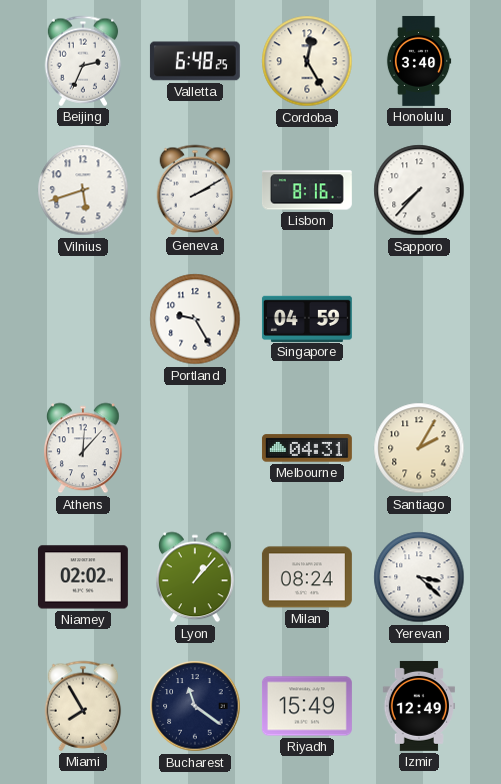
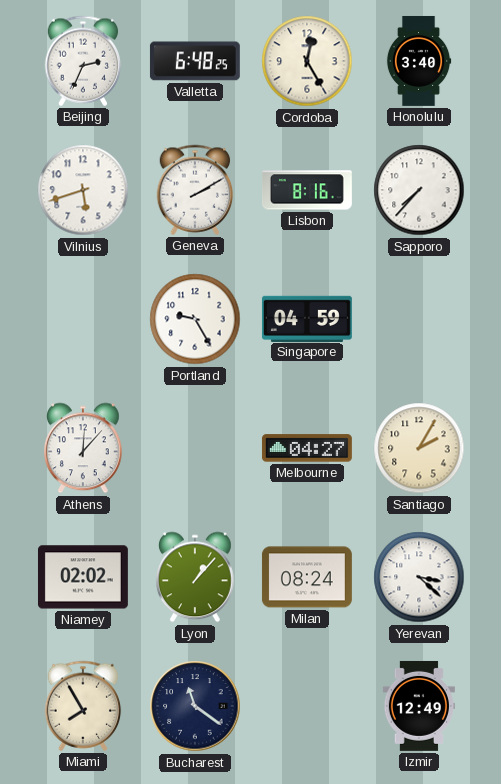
Melbourne: 04:31 -> 04:27 (307, 448)
Riyadh: 15:49 -> none (307, 706)
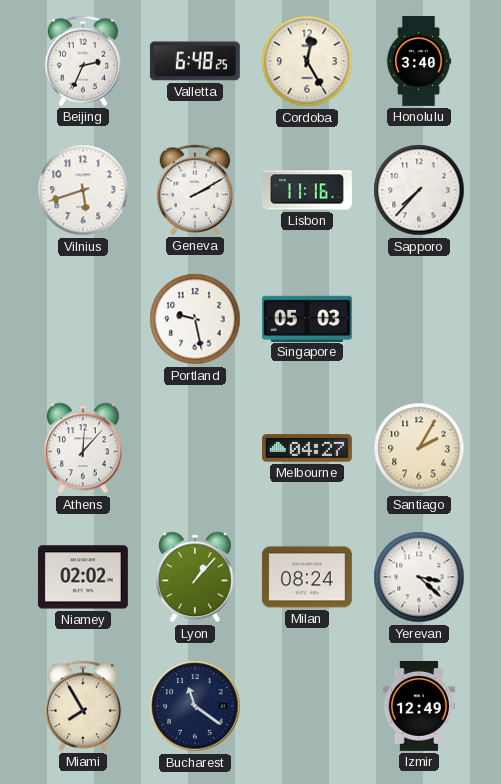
Lisbon: 8:16 -> 11:16 (307, 190)
Portland: 9:25 -> 9:28 (195, 319)
Singapore: 04:59 -> 05:03 (307, 318)
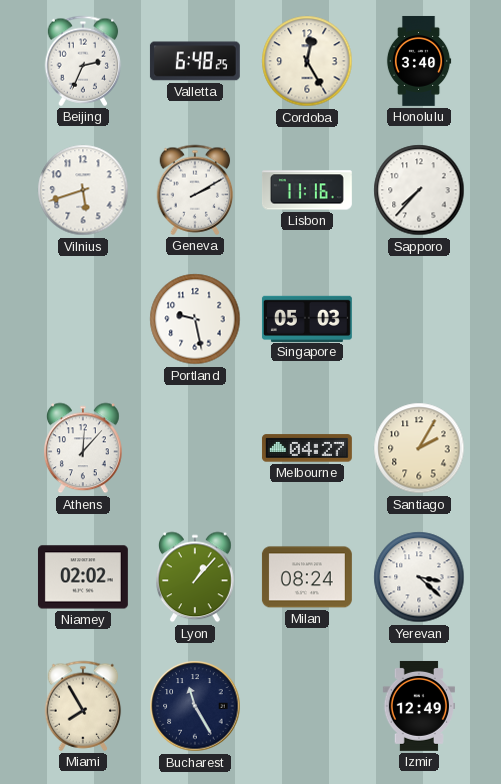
Bucharest: 11:21 -> 11:25 (195, 706)
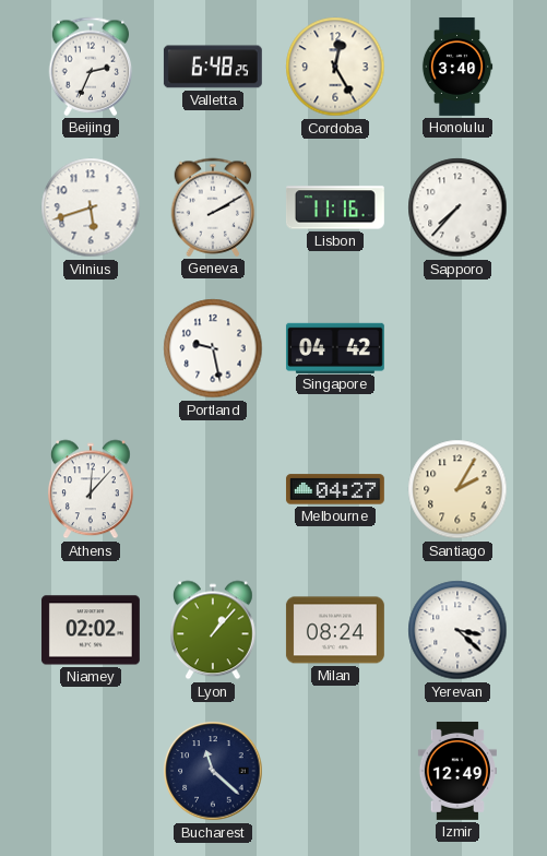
Singapore: 05:03 -> 04:42 (335, 347)
Miami: 7:55 -> none (83, 706)
Bucharest: 11:25 -> 11:22 (213, 771)
